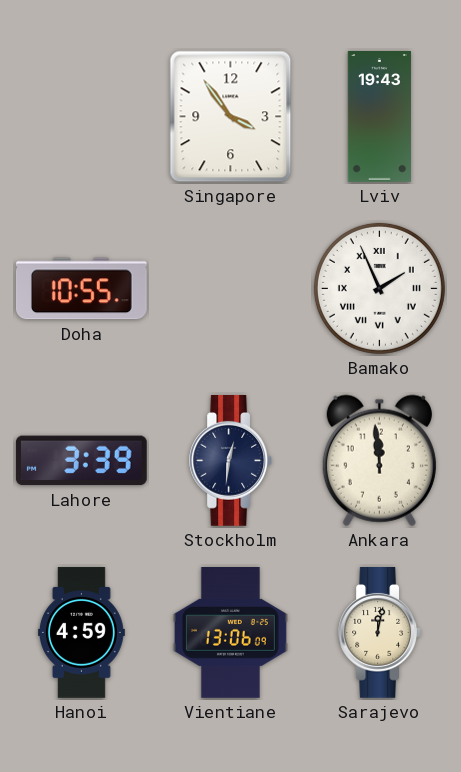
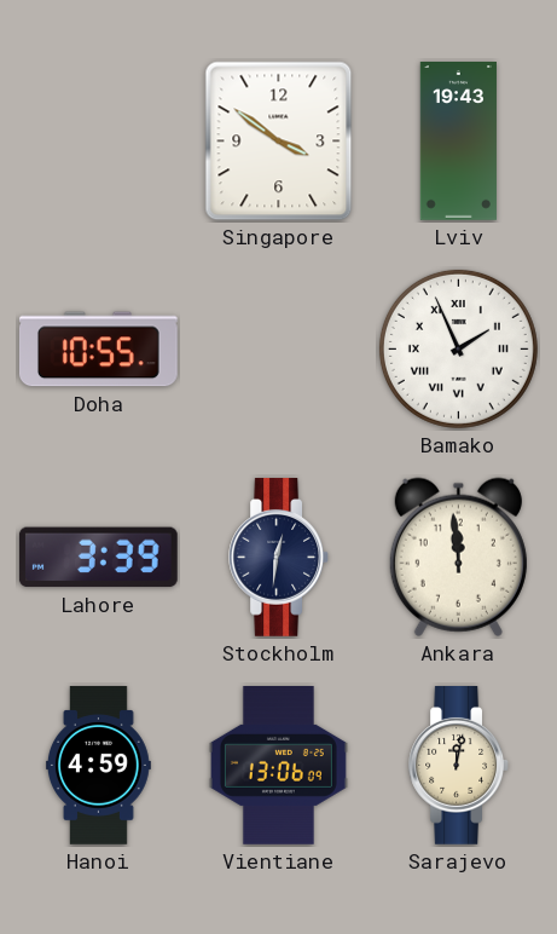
Singapore: 3:54 -> 3:51 (279, 142)
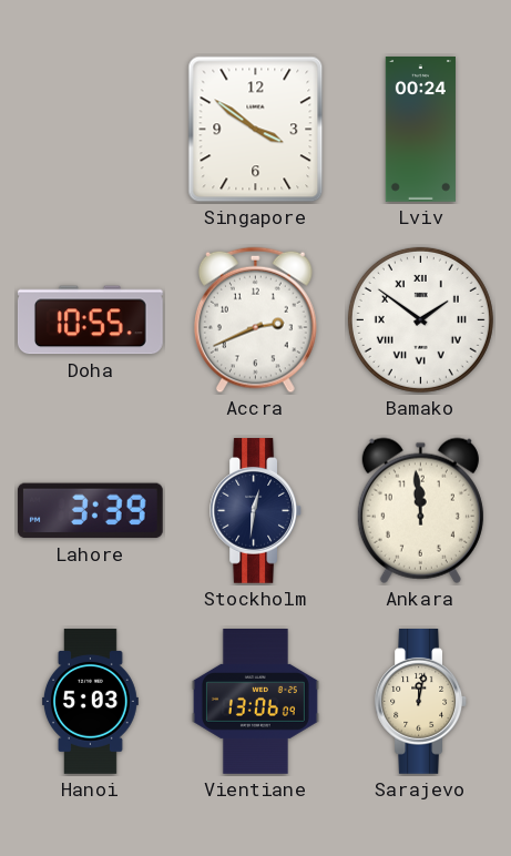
Lviv: 19:43 -> 00:24 (420, 130)
Accra: none -> 2:41 (256, 320)
Bamako: 1:56 -> 1:51 (420, 319)
Hanoi: 4:59 -> 5:03 (90, 702)
